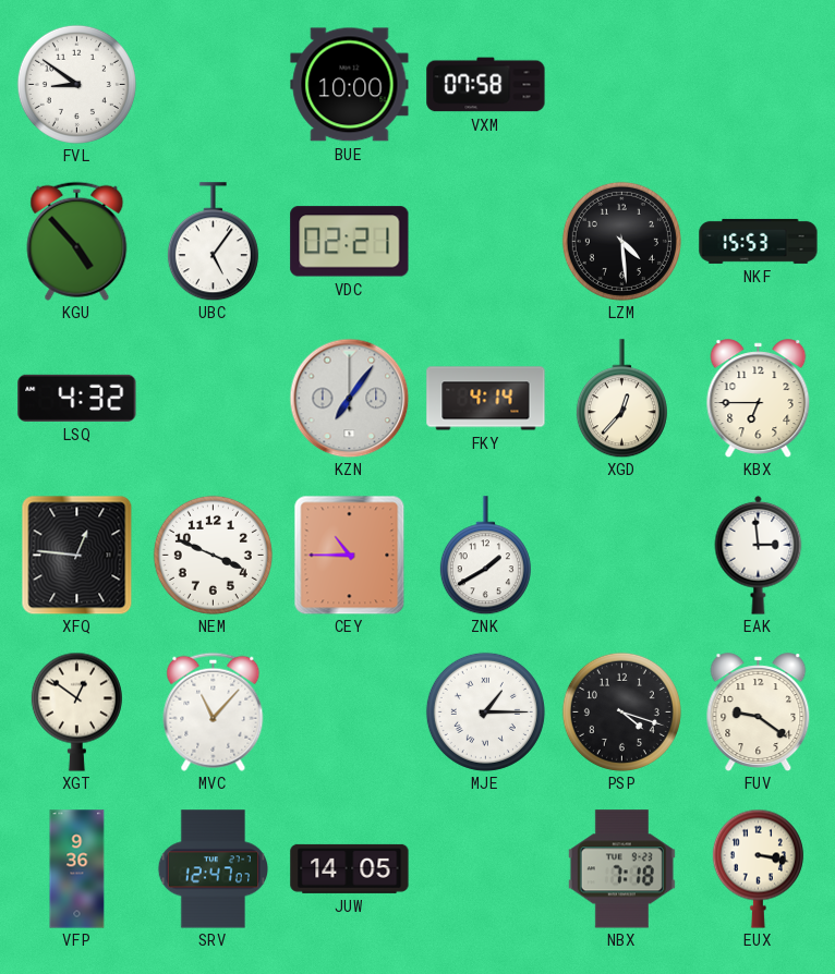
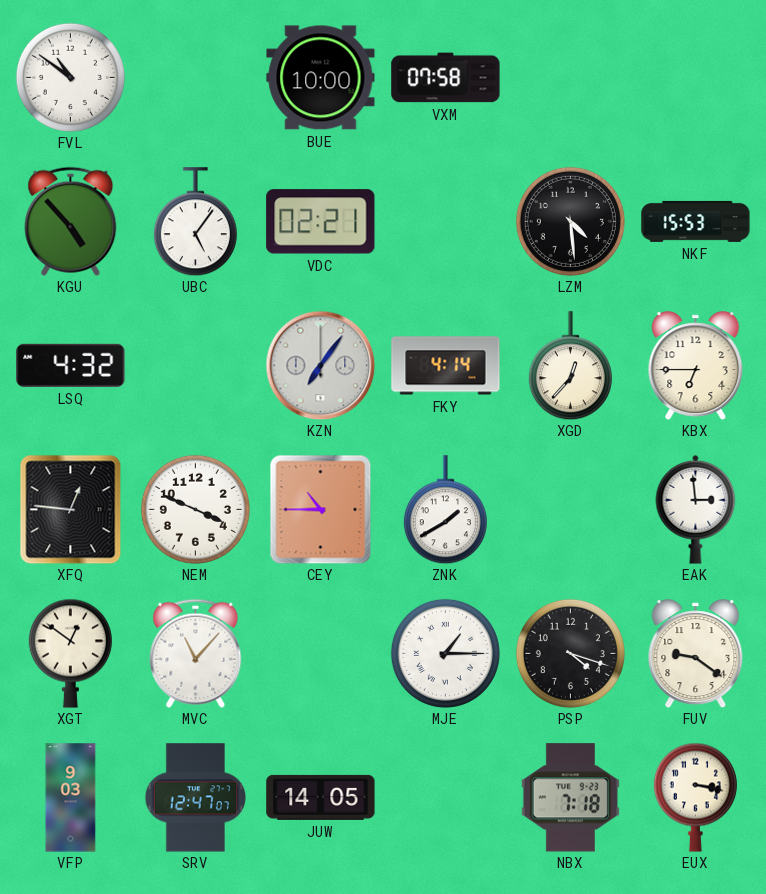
FVL: 8:51 -> 10:51 (70, 77)
VFP: 9:36 -> 9:03 (71, 798)
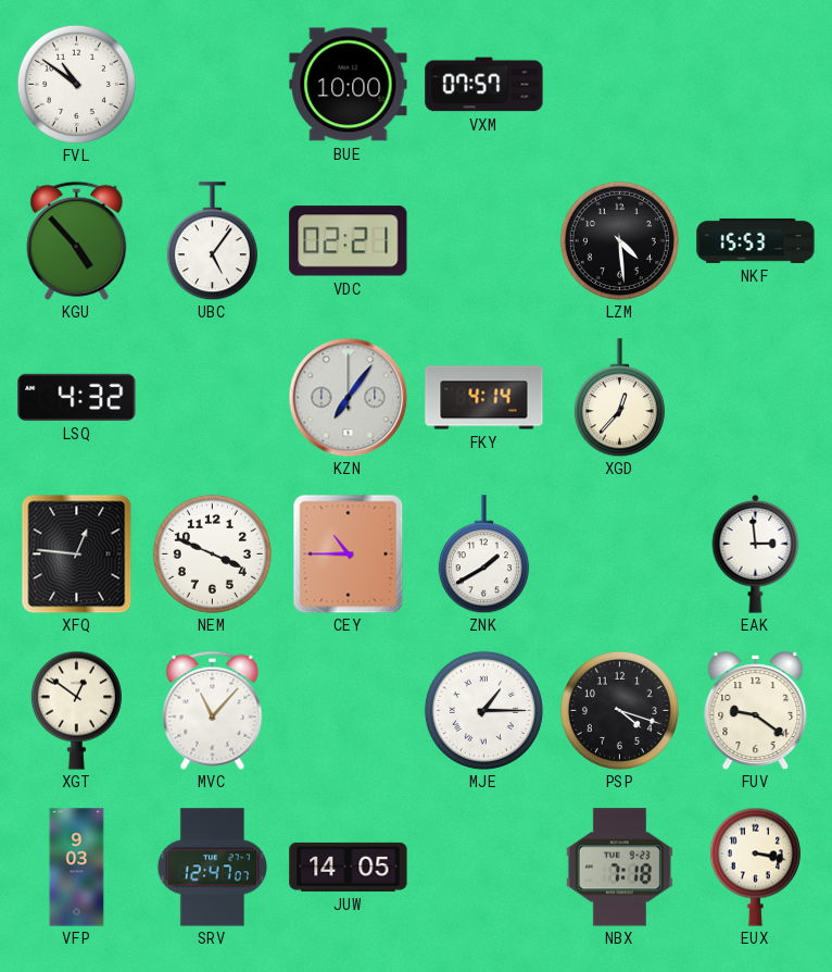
VXM: 07:58 -> 07:57 (484, 85)
KBX: 6:45 -> none (696, 365)
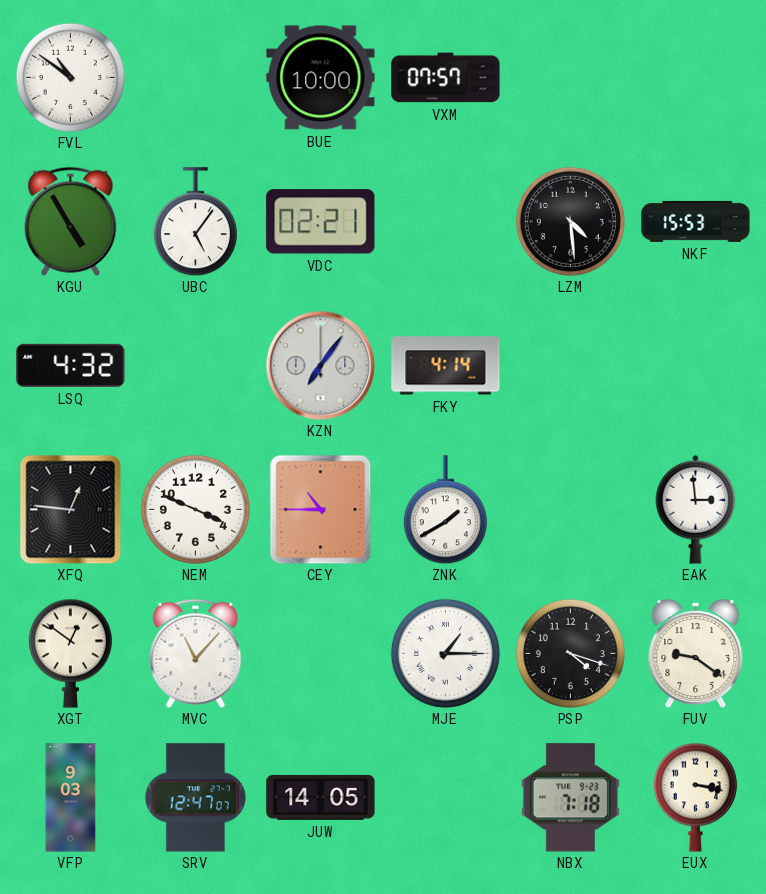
KGU: 4:53 -> 4:55 (71, 221)
XGD: 12:37 -> none (619, 398)
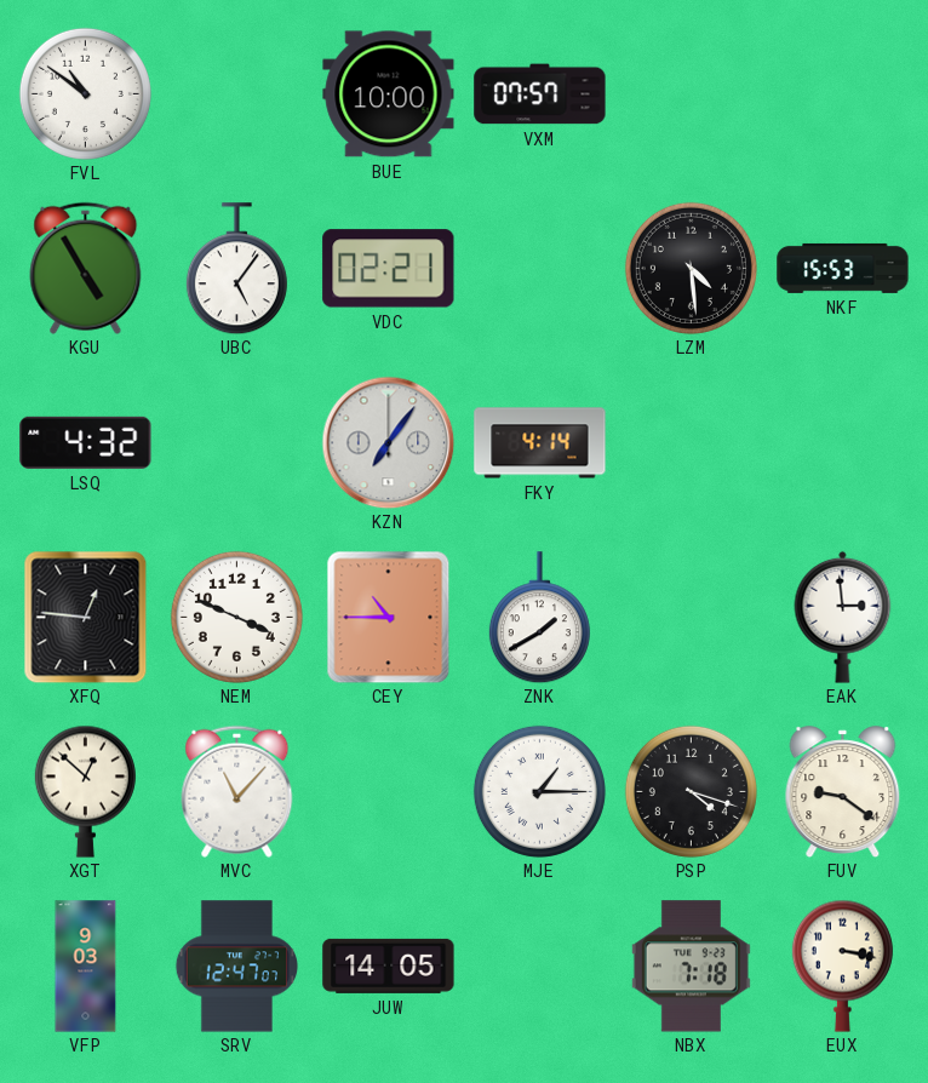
XGT: 12:51 -> 12:52 (85, 791)
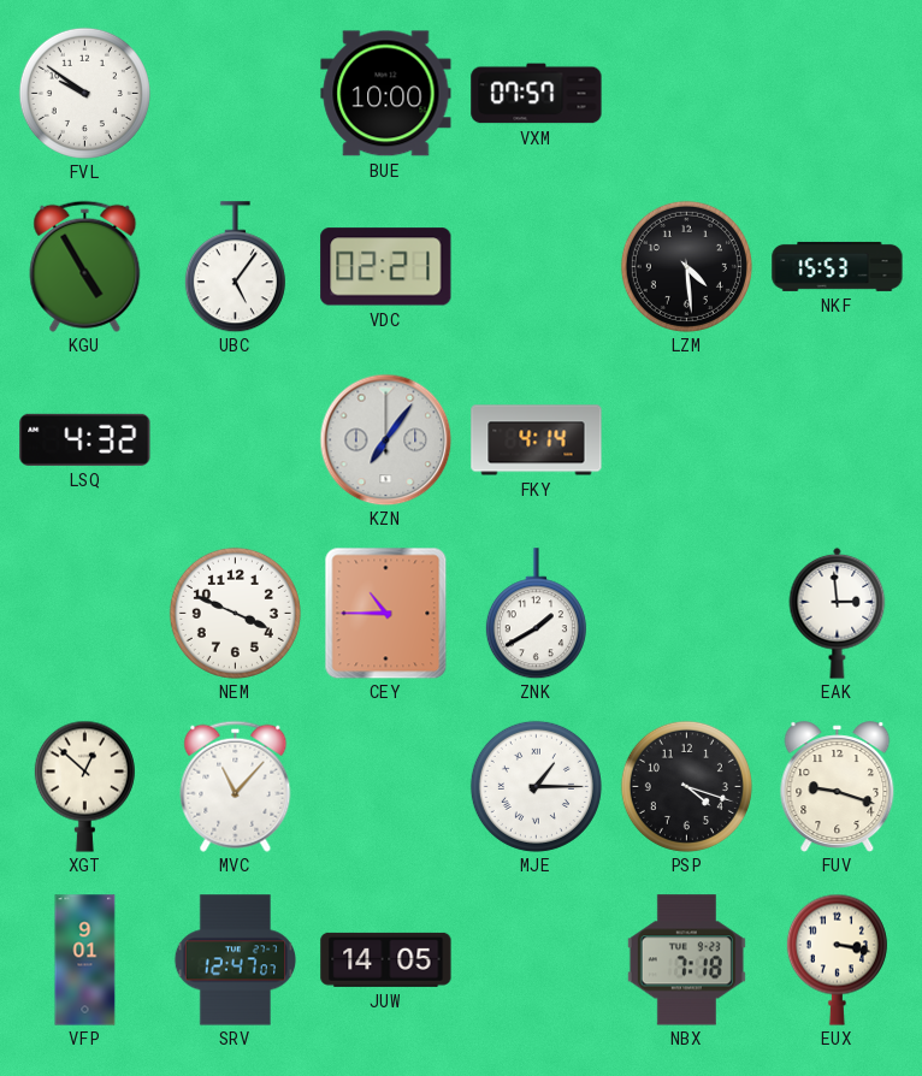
FVL: 10:51 -> 9:51 (84, 93)
XFQ: 12:46 -> none (86, 617)
FUV: 9:21 -> 9:18 (838, 786)
VFP: 9:03 -> 9:01 (85, 960)
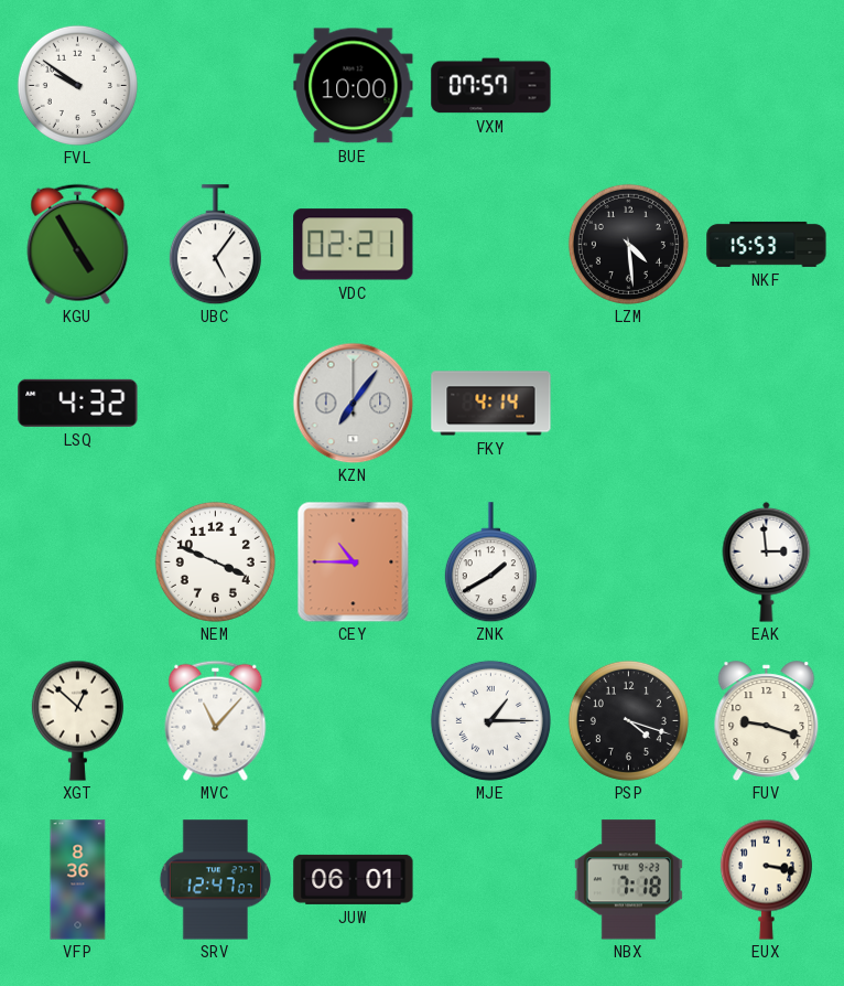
VFP: 9:01 -> 8:36 (78, 880)
JUW: 14:05 -> 06:01 (354, 879)
